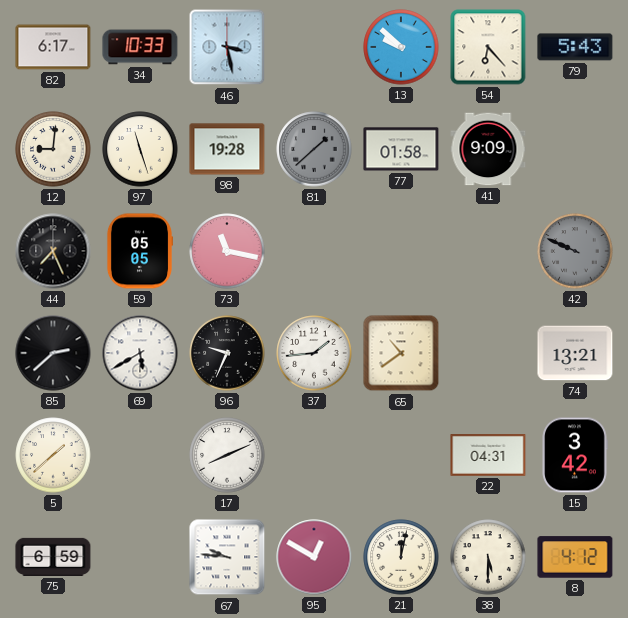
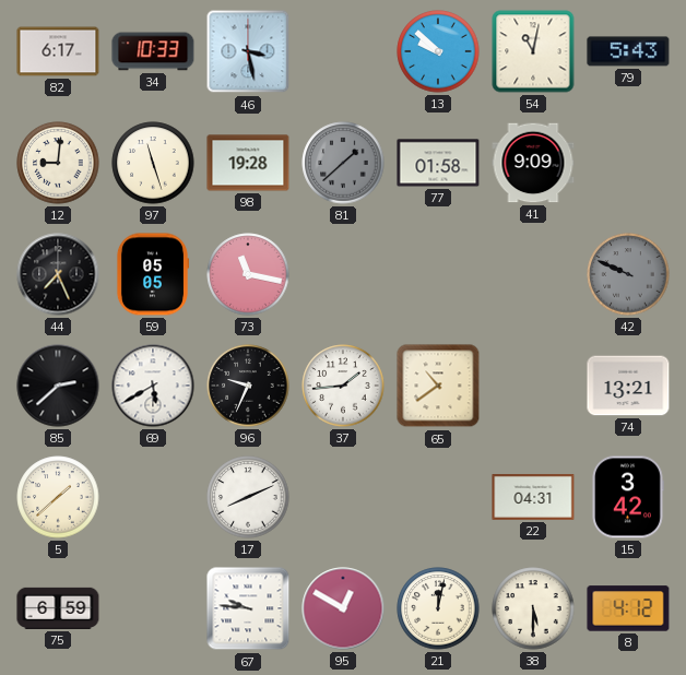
54: 6:23 -> 11:02 (533, 51)
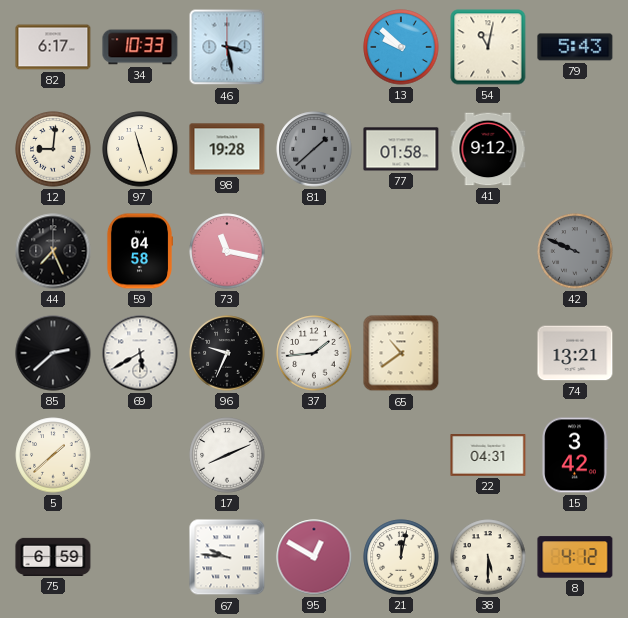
41: 9:09 -> 9:12 (488, 149)
59: 05:05 -> 04:58 (139, 251)
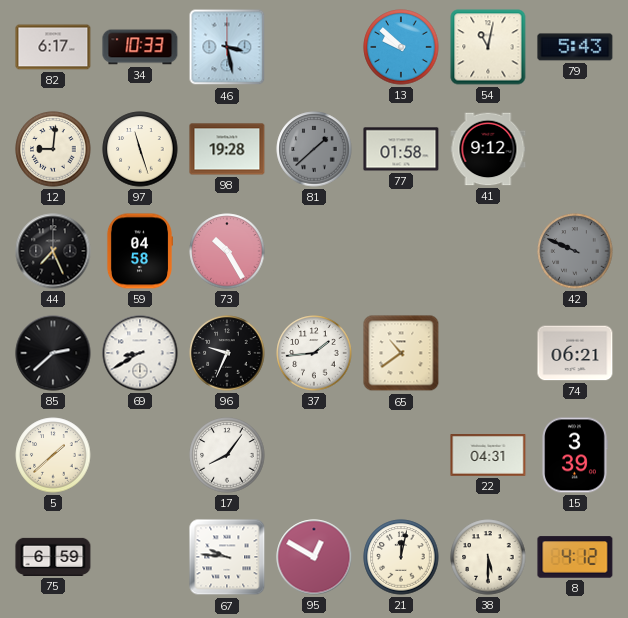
73: 11:17 -> 10:25 (227, 251)
69: 5:40 -> 8:40 (140, 353)
74: 13:21 -> 06:21 (575, 353)
17: 8:11 -> 8:06 (227, 455)
15: 3:42 -> 3:39 (575, 455)
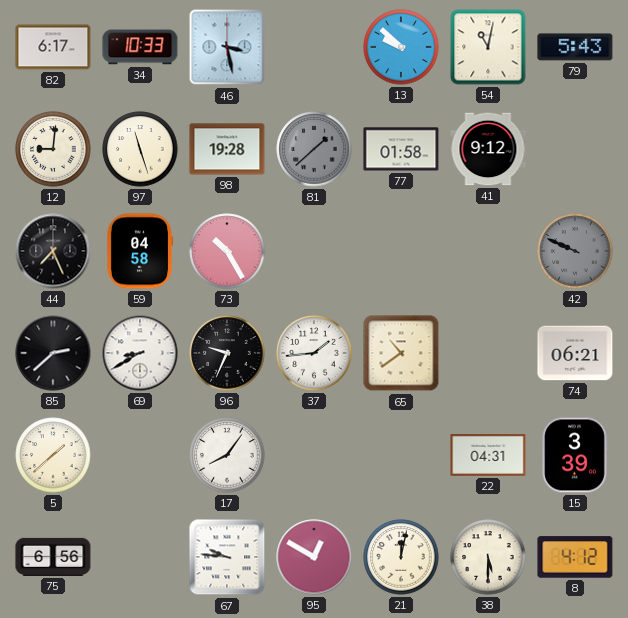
75: 6:59 -> 6:56 (53, 557)
